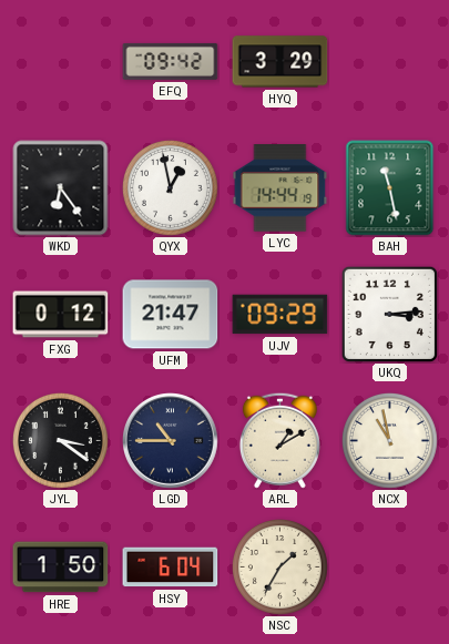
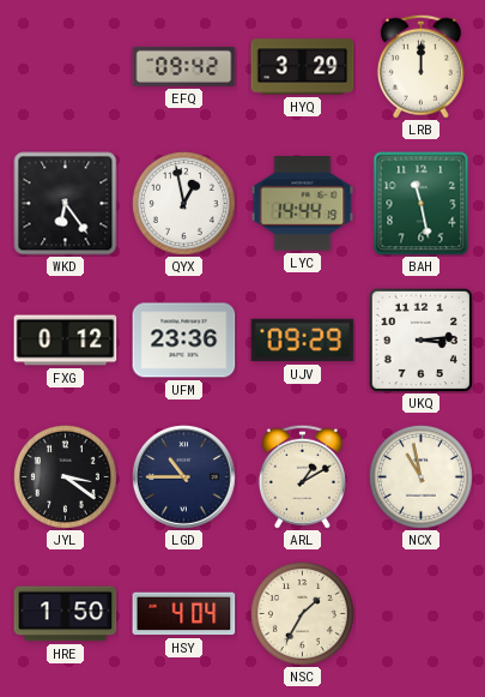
LRB: none -> 12:00 (420, 66)
UFM: 21:47 -> 23:36 (184, 341)
HSY: 6:04 -> 4:04 (184, 614)
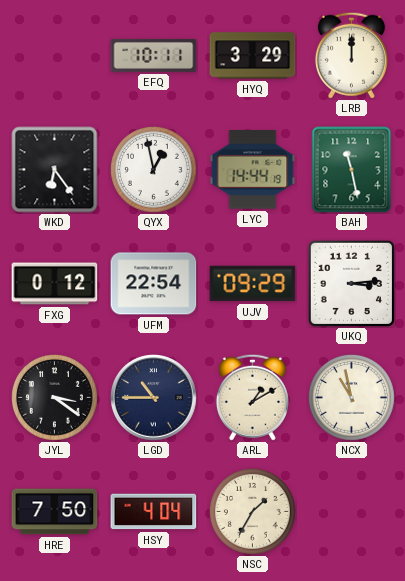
EFQ: 09:42 -> 10:11 (154, 55)
UFM: 23:36 -> 22:54 (154, 284)
HRE: 1:50 -> 7:50 (55, 512)
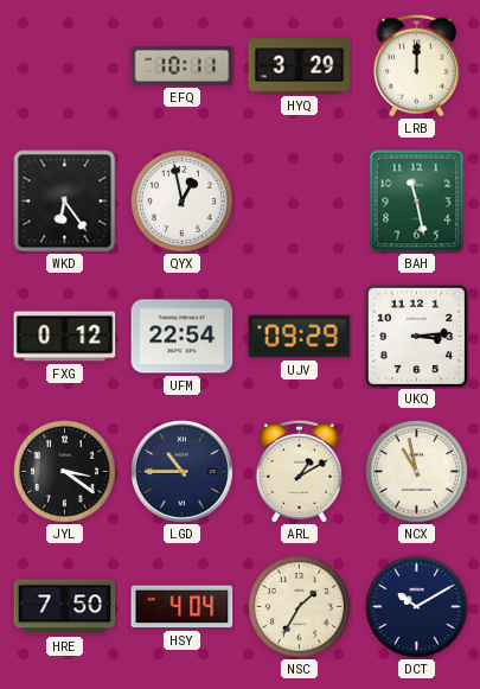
LYC: 14:44 -> none (253, 170)
DCT: none -> 10:10 (416, 606)
